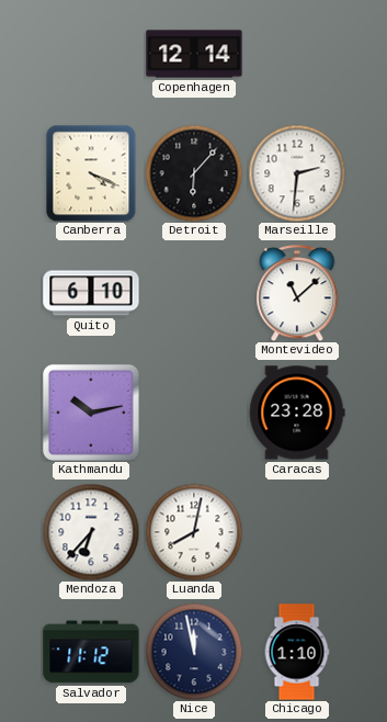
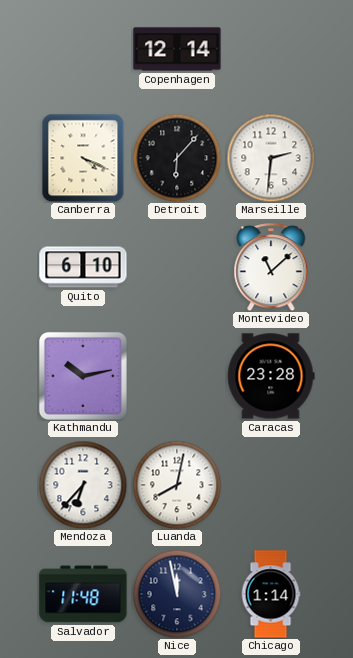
Salvador: 11:12 -> 11:48 (83, 594)
Chicago: 1:10 -> 1:14 (271, 594)
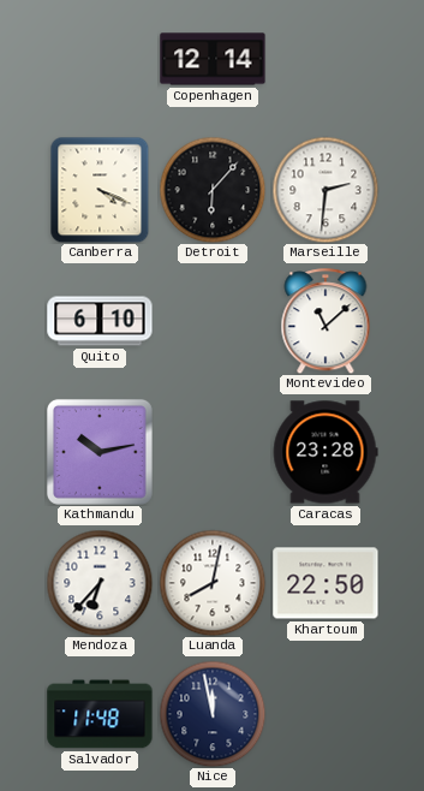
Khartoum: none -> 22:50 (326, 583)
Chicago: 1:14 -> none (271, 594)
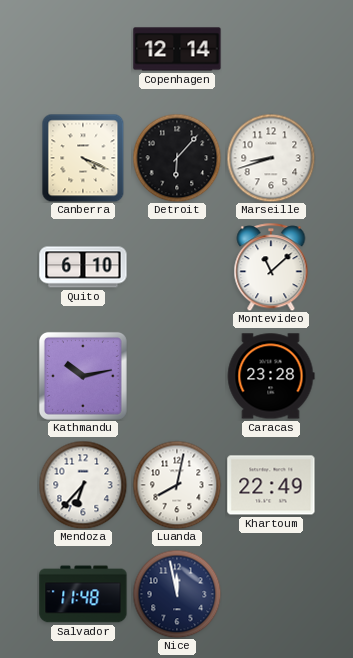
Marseille: 2:31 -> 8:42 (271, 158)
Khartoum: 22:50 -> 22:49 (271, 485)
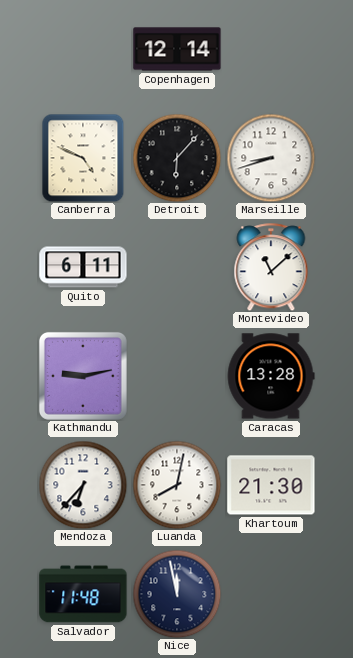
Canberra: 4:19 -> 4:49 (83, 158)
Quito: 6:10 -> 6:11 (83, 267)
Kathmandu: 10:13 -> 9:13 (83, 376)
Caracas: 23:28 -> 13:28 (271, 376)
Khartoum: 22:49 -> 21:30 (271, 485)
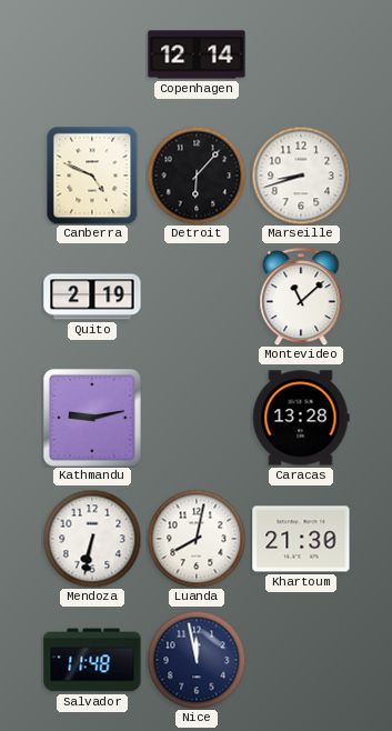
Quito: 6:11 -> 2:19 (92, 297)
Mendoza: 6:37 -> 6:32 (92, 539)
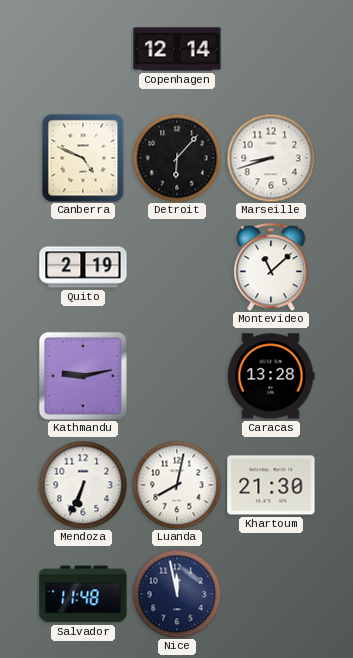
Mendoza: 6:32 -> 6:34 (83, 485)
